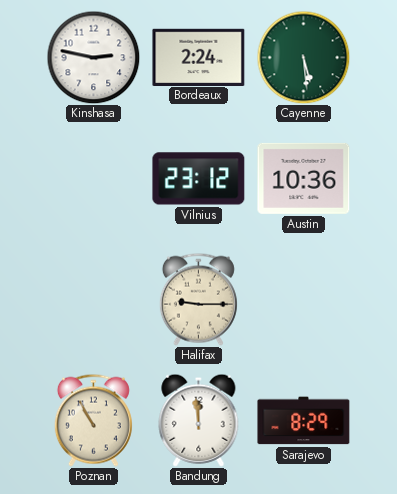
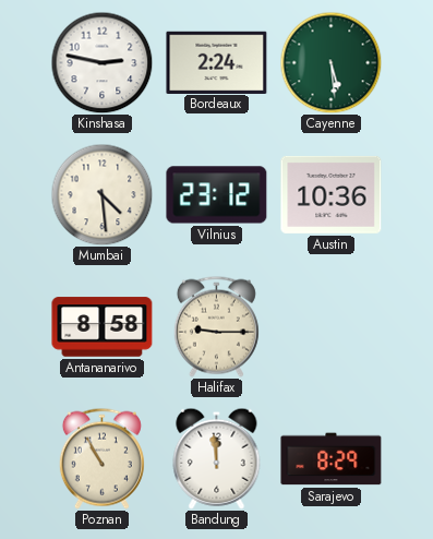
Mumbai: none -> 4:29 (101, 194)
Antananarivo: none -> 8:58 (103, 327)
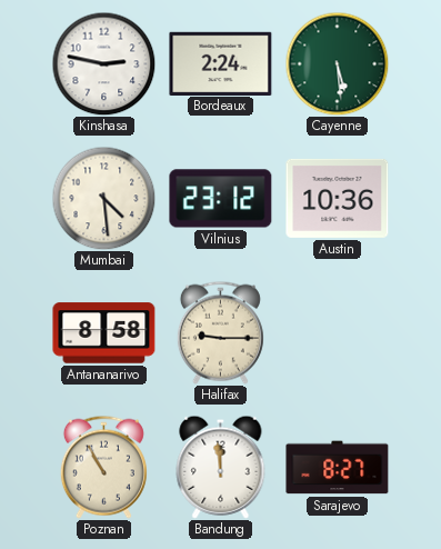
Sarajevo: 8:29 -> 8:27 (338, 468)
